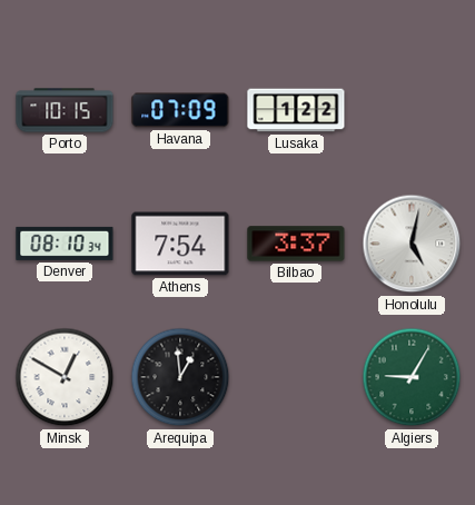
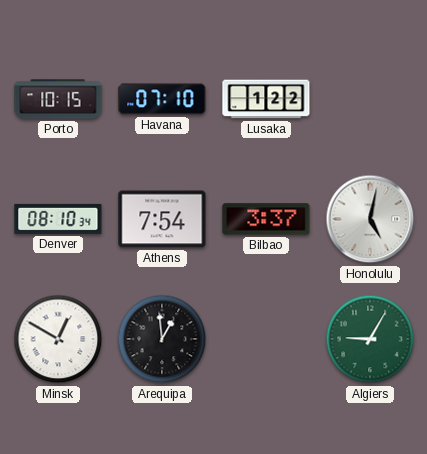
Havana: 07:09 -> 07:10 (162, 99)
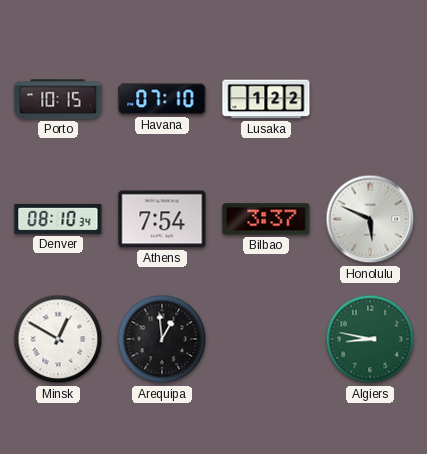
Honolulu: 5:02 -> 5:49 (370, 219)
Algiers: 9:05 -> 8:47 (370, 339)
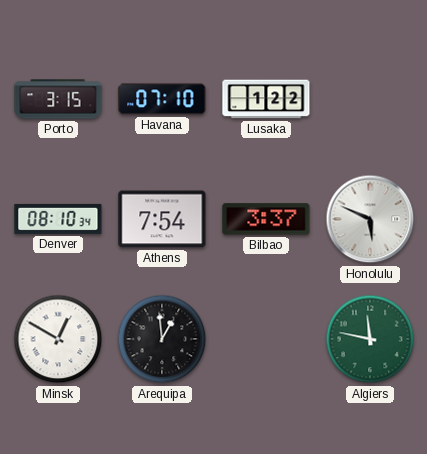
Porto: 10:15 -> 3:15 (58, 99)
Algiers: 8:47 -> 11:47 (370, 339)
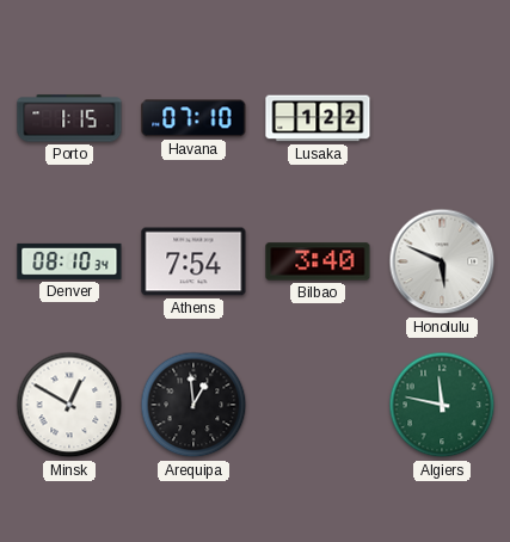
Porto: 3:15 -> 1:15 (69, 118)
Bilbao: 3:37 -> 3:40 (318, 261)
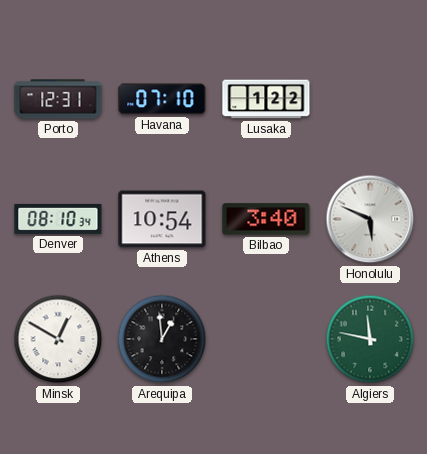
Porto: 1:15 -> 12:31 (58, 99)
Athens: 7:54 -> 10:54 (162, 219)
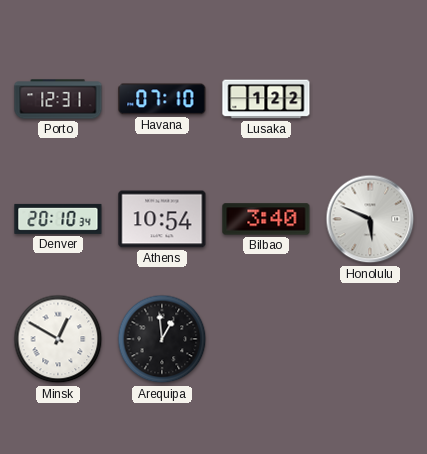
Denver: 08:10 -> 20:10 (58, 219)
Algiers: 11:47 -> none (370, 339)
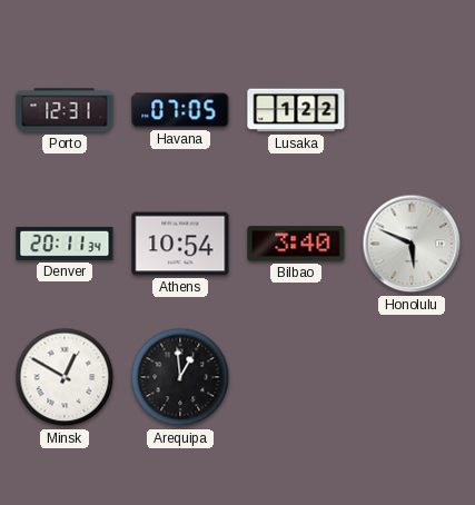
Havana: 07:10 -> 07:05 (180, 110)
Denver: 20:10 -> 20:11 (65, 244)
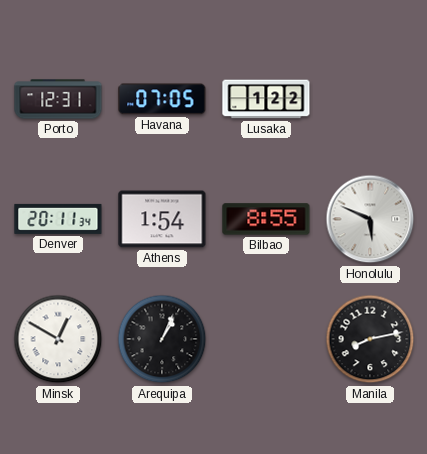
Athens: 10:54 -> 1:54 (162, 219)
Bilbao: 3:40 -> 8:55 (266, 219)
Arequipa: 12:59 -> 1:04 (162, 339)
Manila: none -> 8:13 (370, 339)
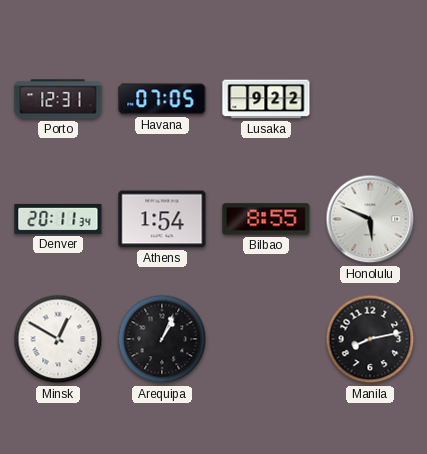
Lusaka: 1:22 -> 9:22 (266, 99)
